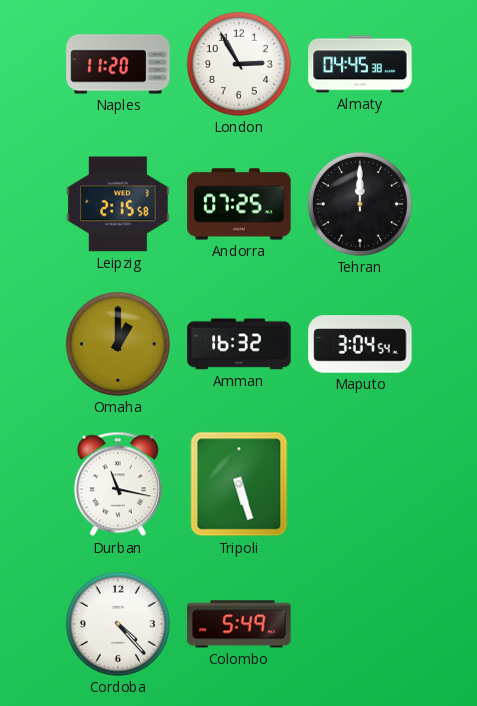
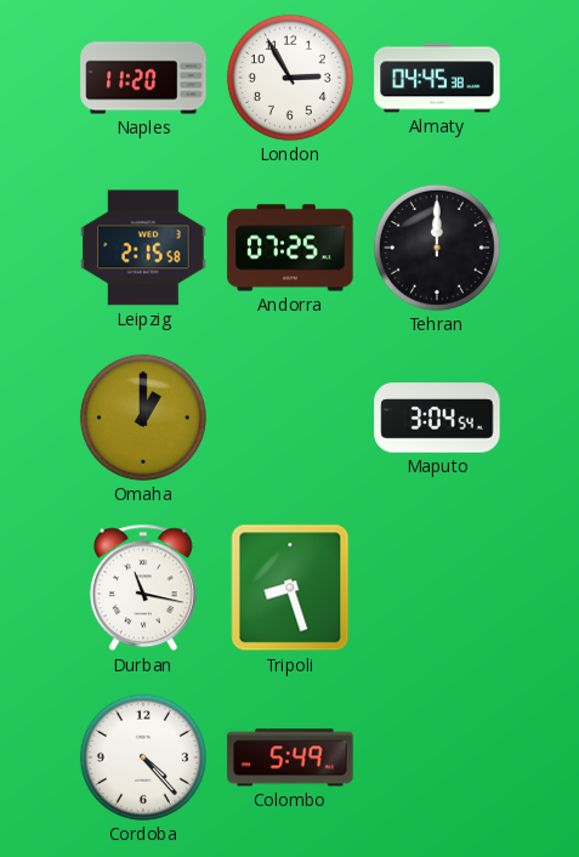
Amman: 16:32 -> none (239, 344)
Tripoli: 5:27 -> 8:27 (290, 588)
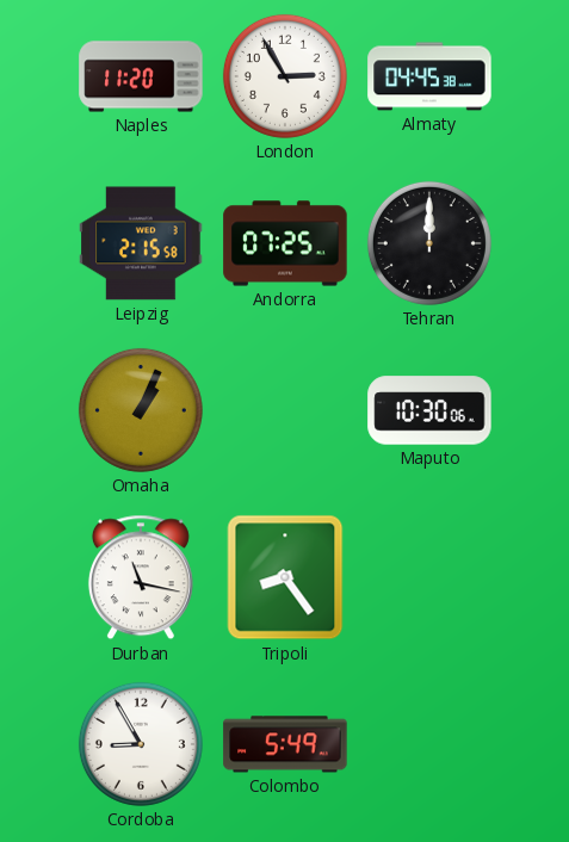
Omaha: 1:00 -> 1:04 (141, 410)
Maputo: 3:04 -> 10:30 (429, 410)
Tripoli: 8:27 -> 8:24 (285, 577)
Cordoba: 4:23 -> 8:55 (141, 744)
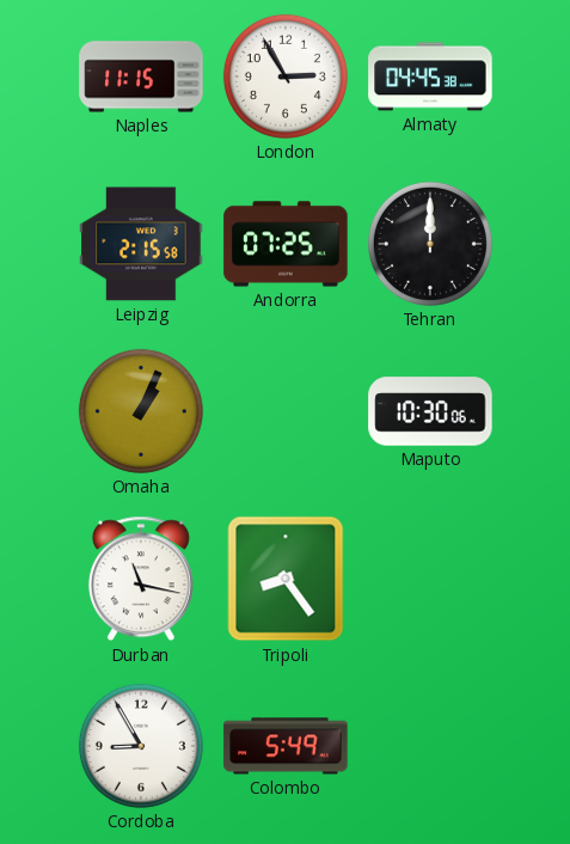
Naples: 11:20 -> 11:15 (141, 77)
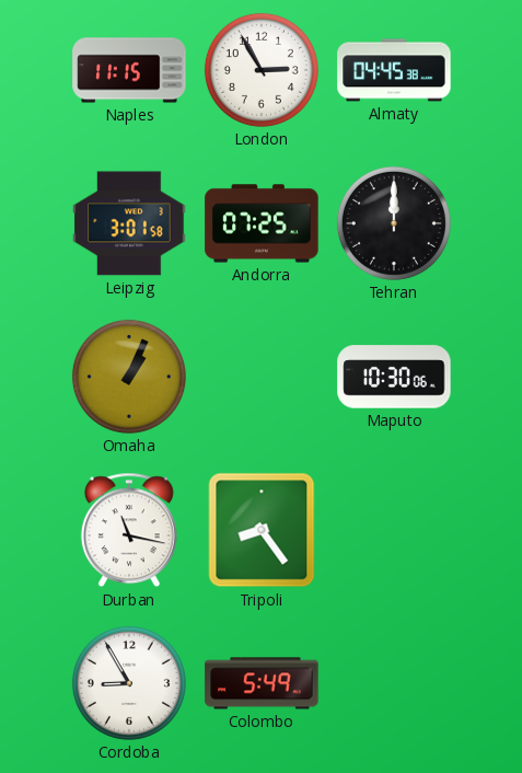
Leipzig: 2:15 -> 3:01 (129, 223)
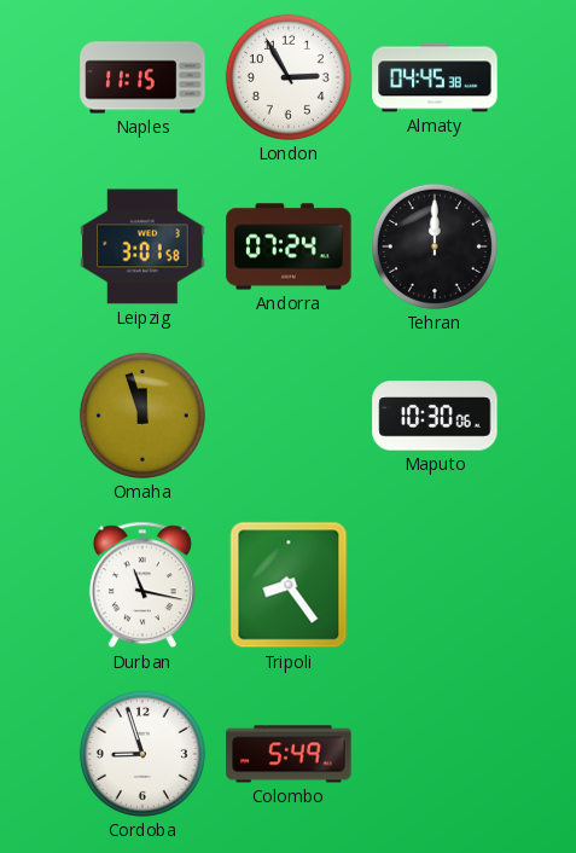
Andorra: 07:25 -> 07:24 (289, 246)
Omaha: 1:04 -> 11:57 (142, 416)
Cordoba: 8:55 -> 8:57 (142, 754)
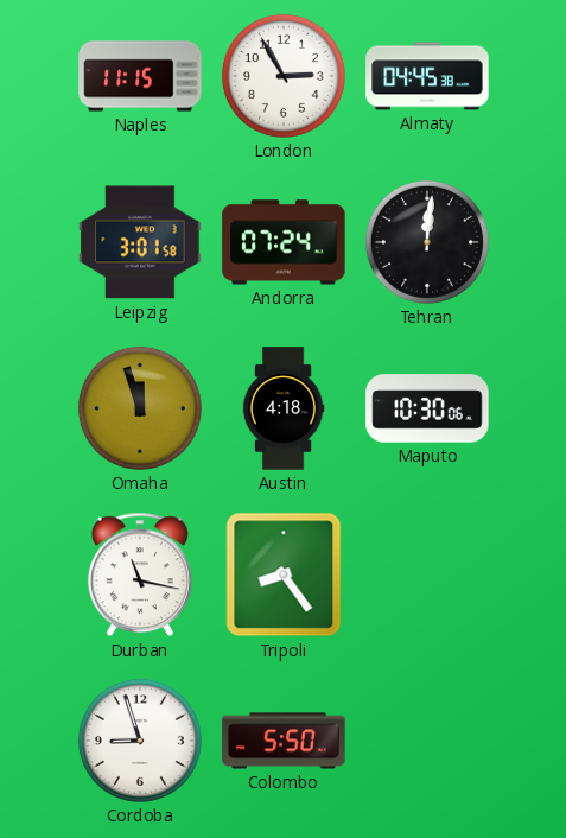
Tehran: 12:00 -> 12:01 (427, 242)
Austin: none -> 4:18 (284, 408)
Colombo: 5:49 -> 5:50 (284, 741)
